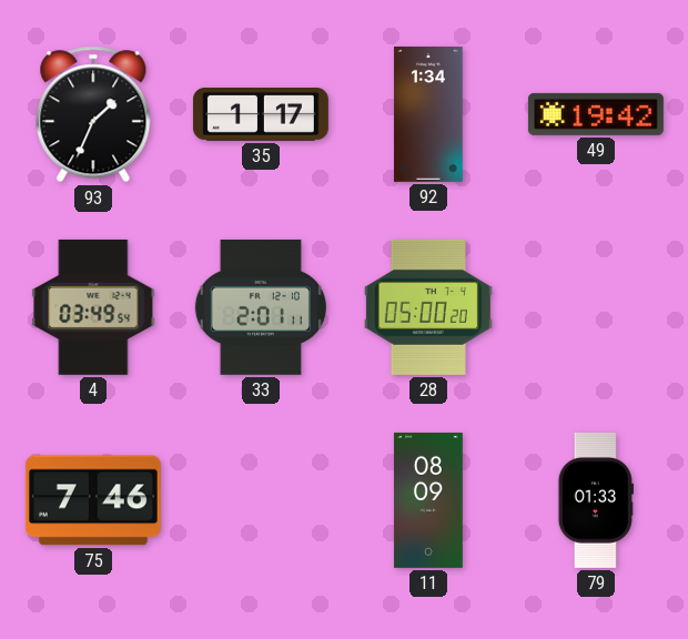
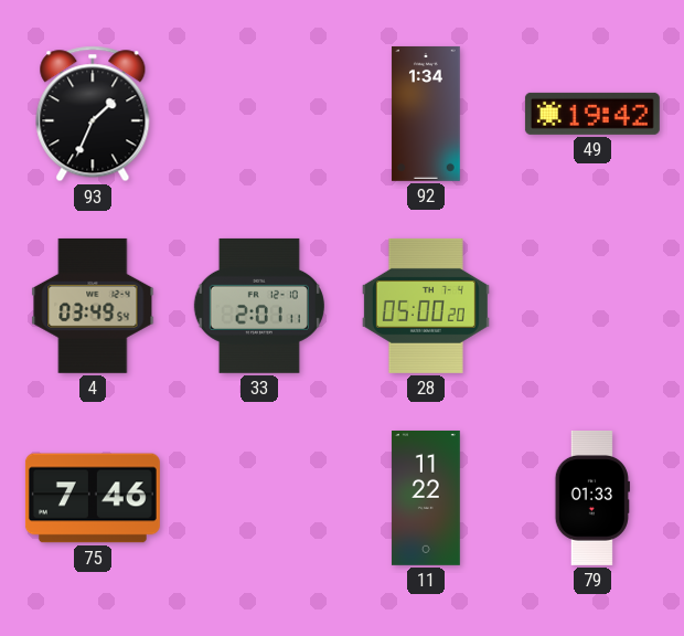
35: 1:17 -> none (261, 115)
11: 08:09 -> 11:22 (426, 498)
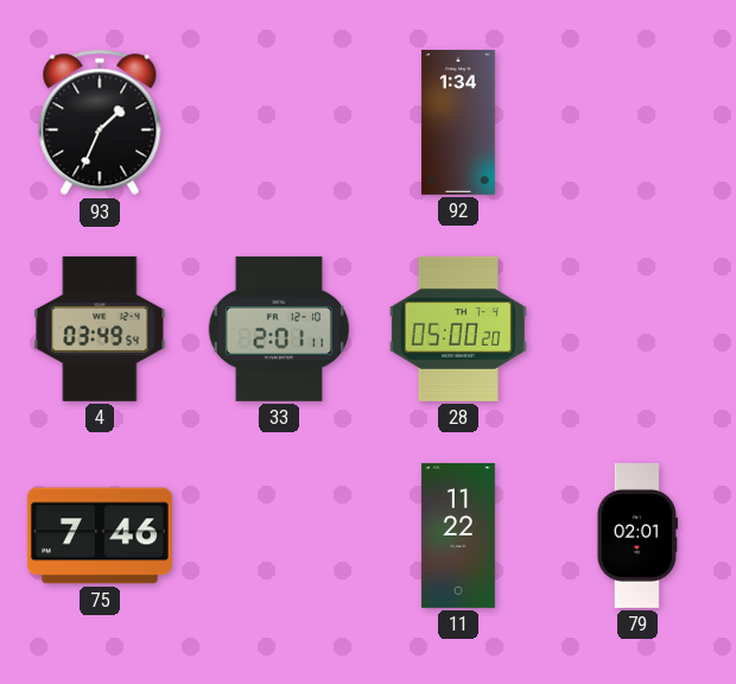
49: 19:42 -> none (592, 114)
79: 01:33 -> 02:01 (637, 536)
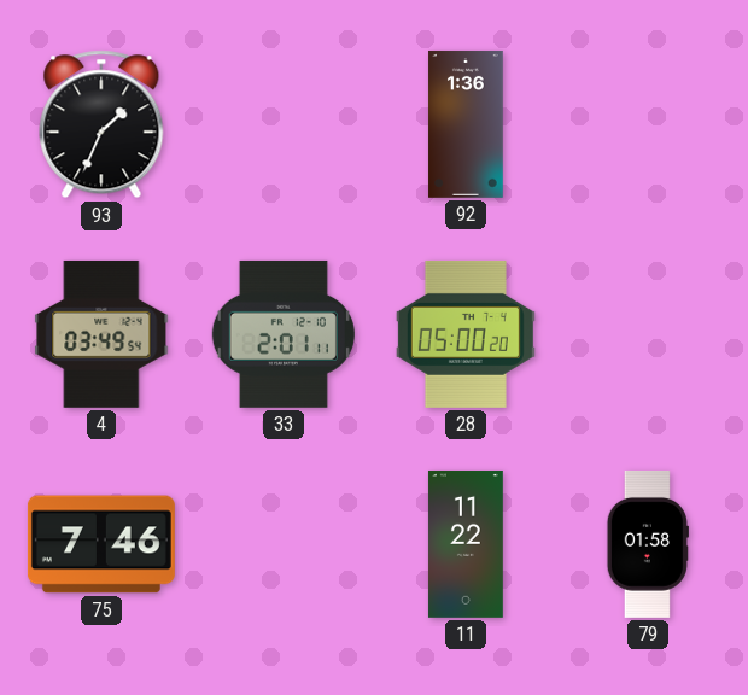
92: 1:34 -> 1:36 (466, 124)
79: 02:01 -> 01:58 (648, 544)
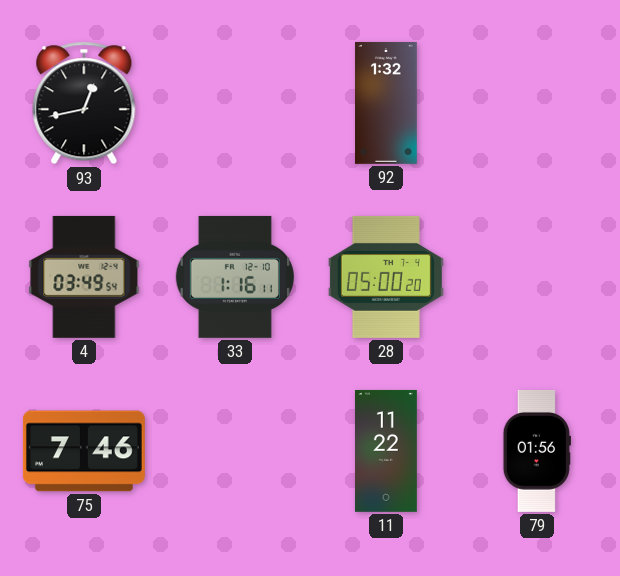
93: 1:34 -> 12:43 (84, 103)
92: 1:36 -> 1:32 (386, 103)
33: 2:01 -> 1:16 (235, 277)
79: 01:58 -> 01:56 (537, 451)
